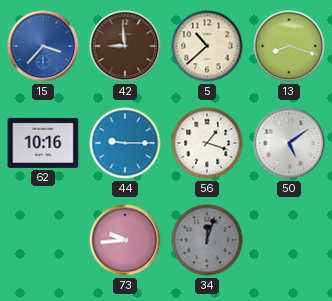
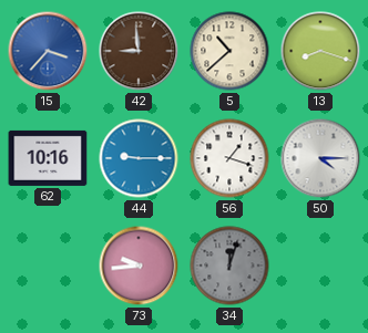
50: 5:09 -> 4:15 (320, 158)
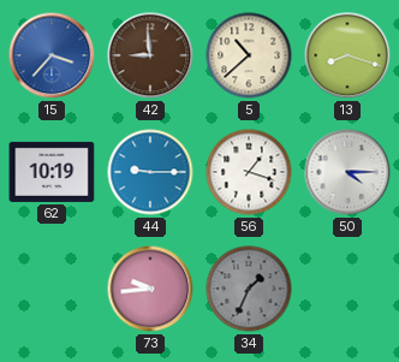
62: 10:16 -> 10:19 (52, 172)
34: 12:03 -> 1:34 (249, 289)
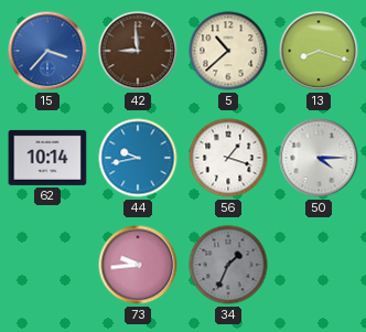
62: 10:19 -> 10:14 (47, 158)
44: 9:15 -> 9:43 (138, 158)
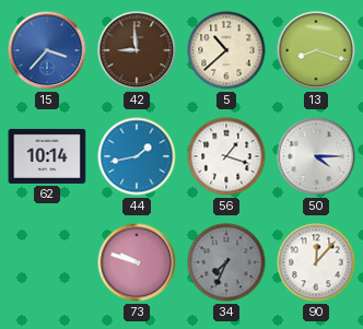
44: 9:43 -> 1:43 (137, 156)
73: 9:44 -> 9:48 (137, 262)
34: 1:34 -> 7:34 (226, 262)
90: none -> 12:07 (316, 262)
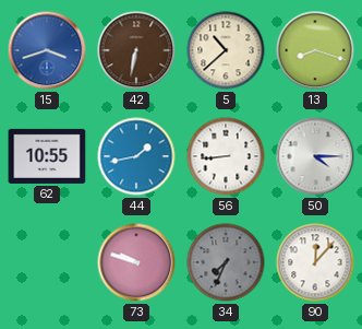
15: 3:37 -> 3:42 (47, 50)
42: 8:59 -> 6:32 (136, 50)
62: 10:14 -> 10:55 (47, 156)
56: 1:18 -> 8:44 (226, 156)
